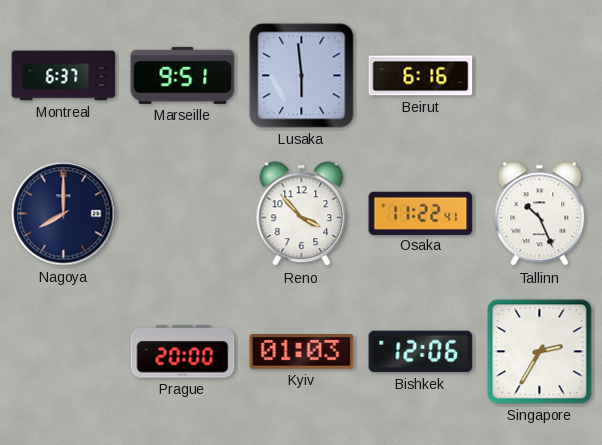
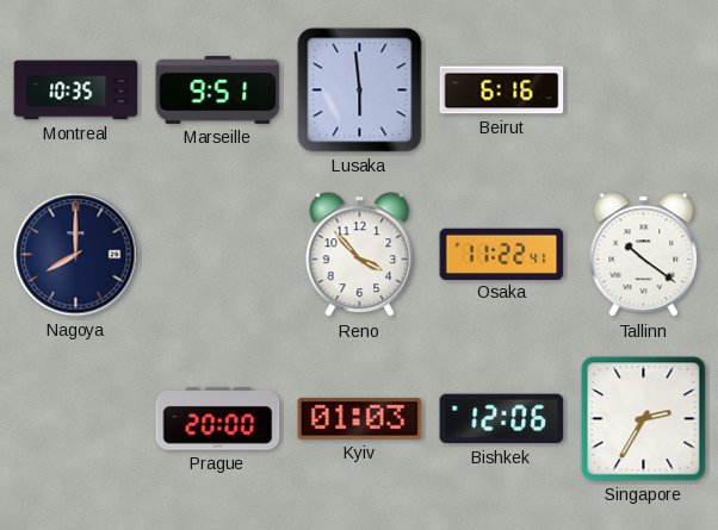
Montreal: 6:37 -> 10:35 (76, 91)
Tallinn: 10:26 -> 10:21 (644, 255)
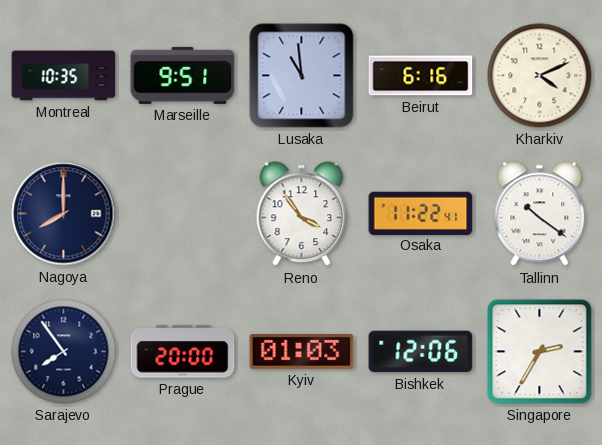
Lusaka: 5:59 -> 10:59 (302, 76)
Kharkiv: none -> 4:11 (540, 76)
Reno: 3:53 -> 3:54 (302, 214)
Sarajevo: none -> 7:54 (64, 352)
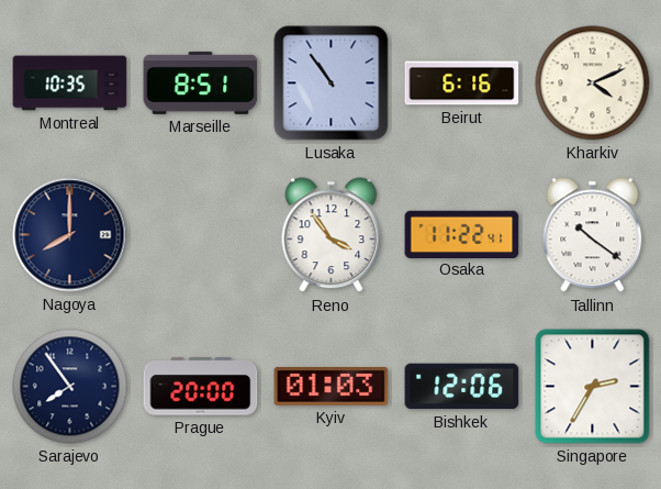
Marseille: 9:51 -> 8:51 (201, 82)
Lusaka: 10:59 -> 10:54 (332, 84)
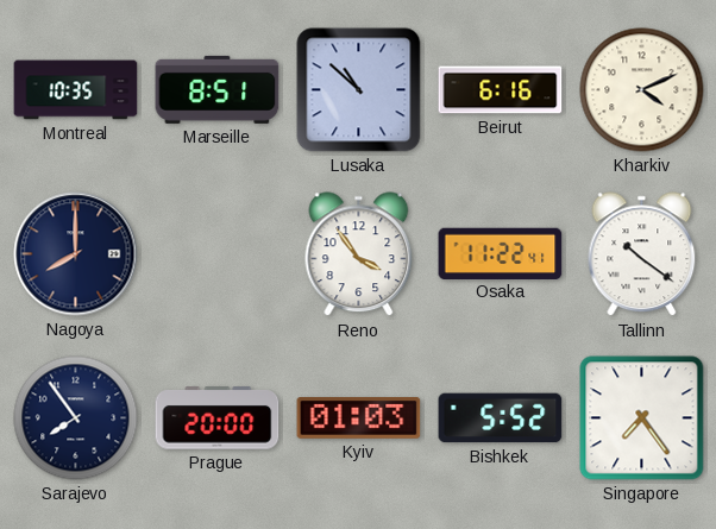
Lusaka: 10:54 -> 10:52 (359, 90)
Bishkek: 12:06 -> 5:52 (501, 418)
Singapore: 2:35 -> 7:24 (642, 418)
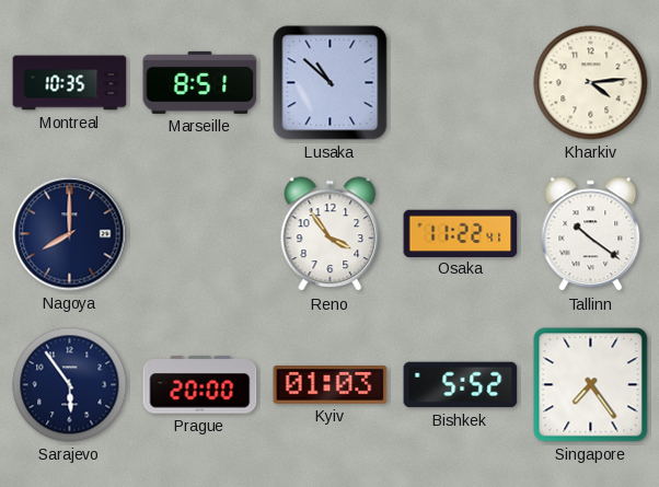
Beirut: 6:16 -> none (501, 90)
Kharkiv: 4:11 -> 4:14 (591, 83)
Sarajevo: 7:54 -> 5:54 (70, 385)
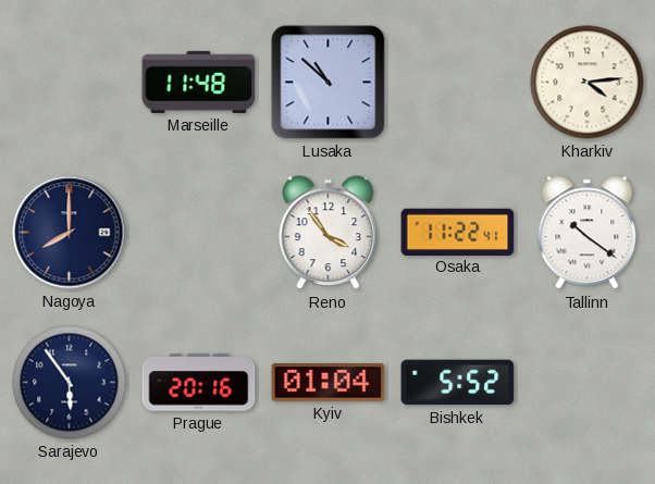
Montreal: 10:35 -> none (70, 83)
Marseille: 8:51 -> 11:48 (199, 82)
Prague: 20:00 -> 20:16 (199, 383)
Kyiv: 01:03 -> 01:04 (329, 383)
Singapore: 7:24 -> none (591, 385)
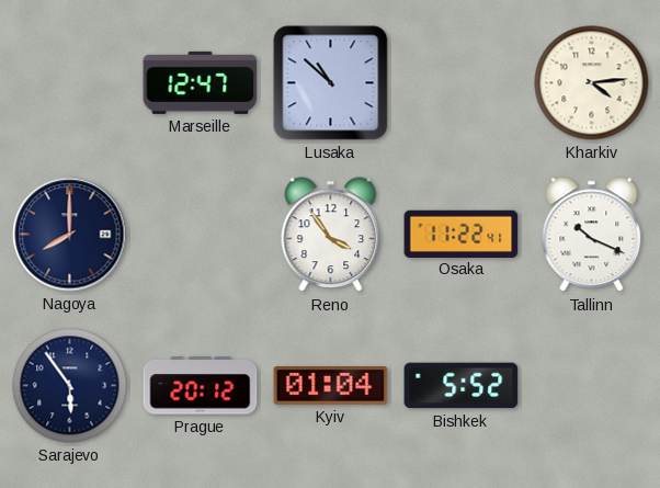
Marseille: 11:48 -> 12:47 (201, 82)
Tallinn: 10:21 -> 10:19 (592, 235)
Prague: 20:16 -> 20:12 (201, 386)
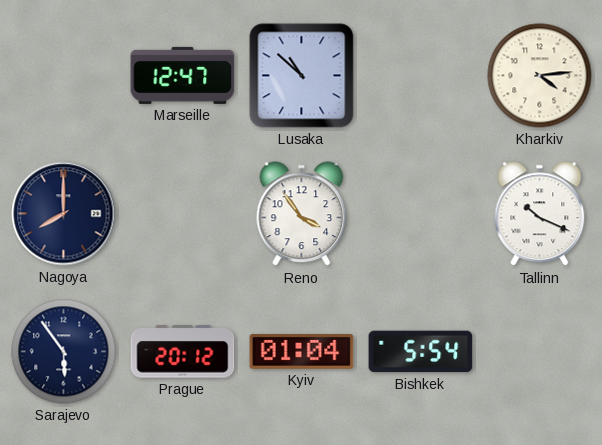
Osaka: 11:22 -> none (462, 234)
Bishkek: 5:52 -> 5:54 (421, 352)
